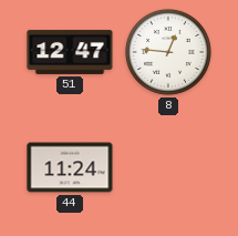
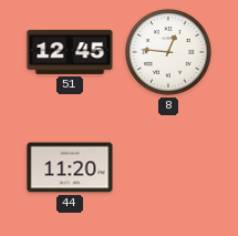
51: 12:47 -> 12:45 (70, 52)
44: 11:24 -> 11:20 (70, 167)
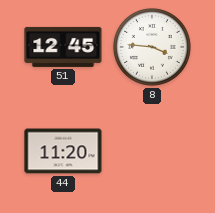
8: 12:46 -> 3:46 (152, 47)
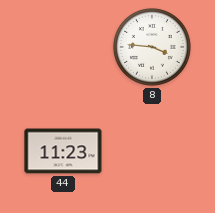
51: 12:45 -> none (63, 47)
44: 11:20 -> 11:23 (63, 151)
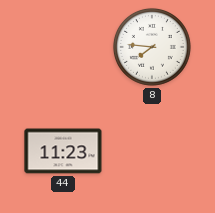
8: 3:46 -> 7:46 (152, 47)
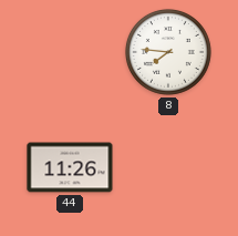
44: 11:23 -> 11:26 (70, 167)
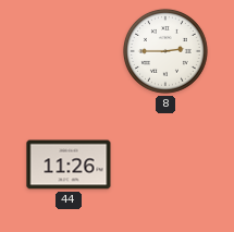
8: 7:46 -> 2:45 (165, 51)
